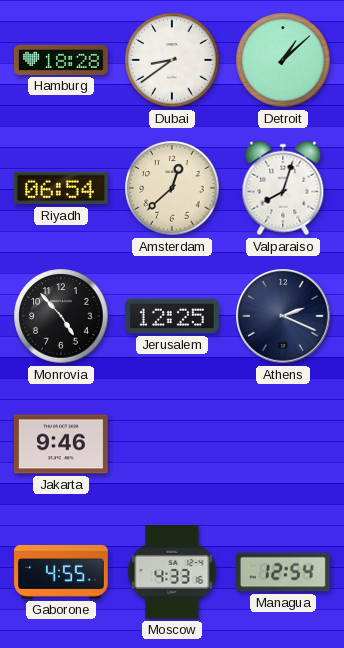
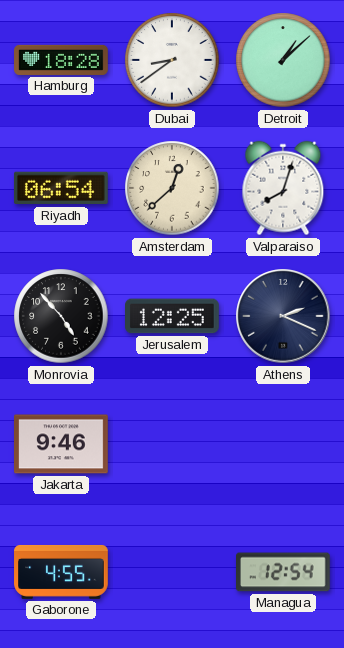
Moscow: 4:33 -> none (172, 573)
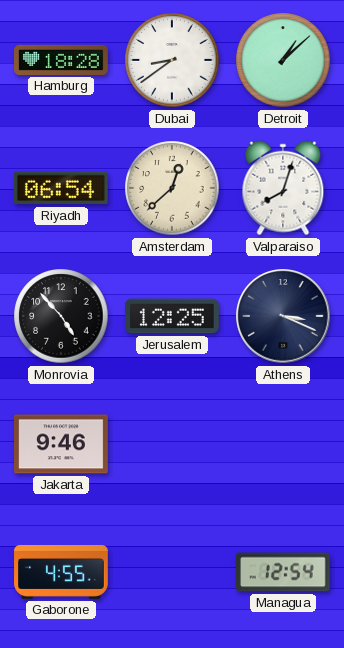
Athens: 2:19 -> 3:19 (283, 316)
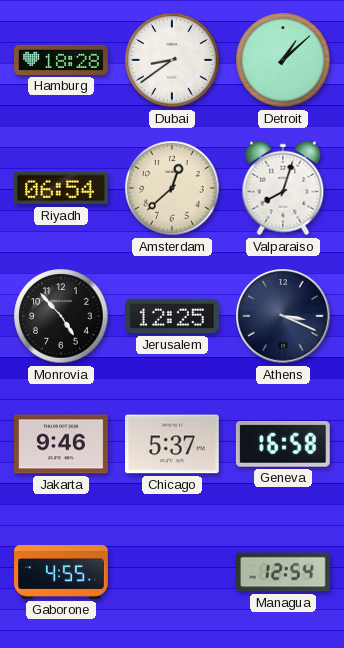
Chicago: none -> 5:37 (173, 444)
Geneva: none -> 16:58 (283, 444)
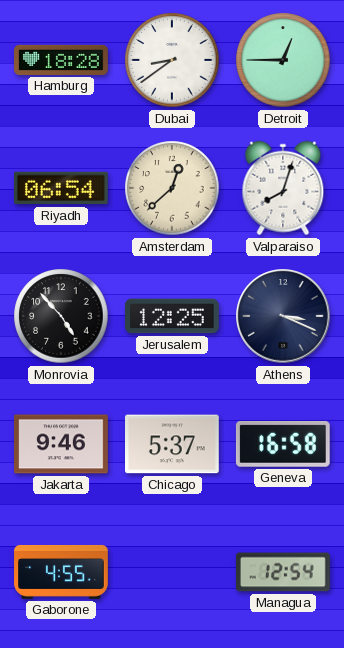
Detroit: 1:08 -> 12:45 (283, 60)
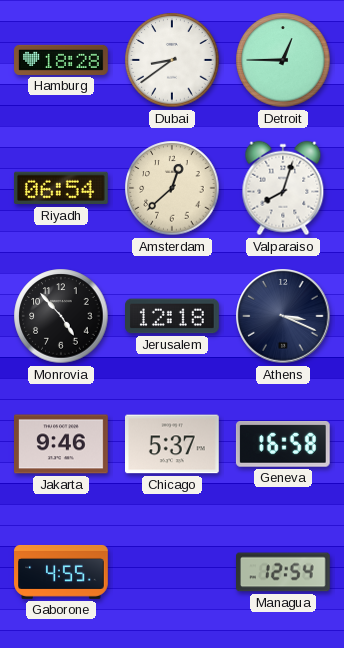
Jerusalem: 12:25 -> 12:18 (173, 316)
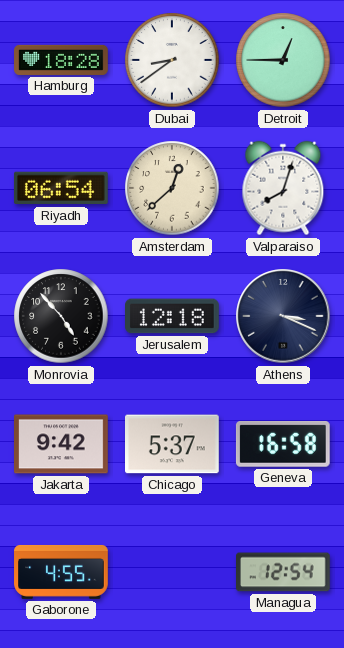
Jakarta: 9:46 -> 9:42 (62, 444)
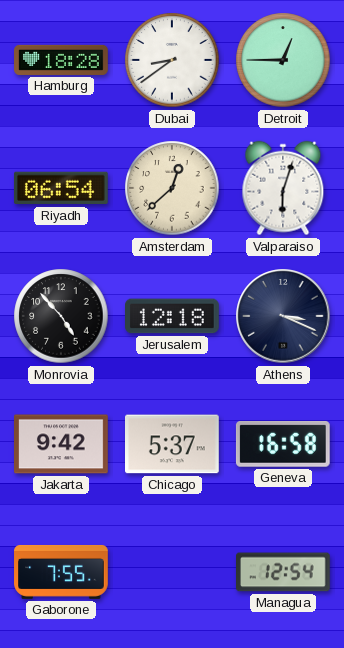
Valparaiso: 8:03 -> 6:03 (283, 188)
Gaborone: 4:55 -> 7:55 (61, 572)
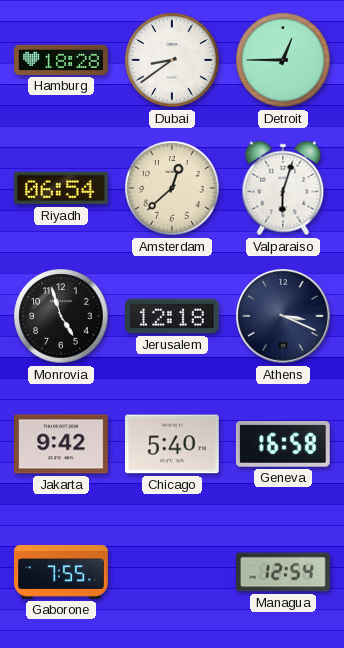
Monrovia: 4:53 -> 4:57 (61, 316)
Chicago: 5:37 -> 5:40 (173, 444)
